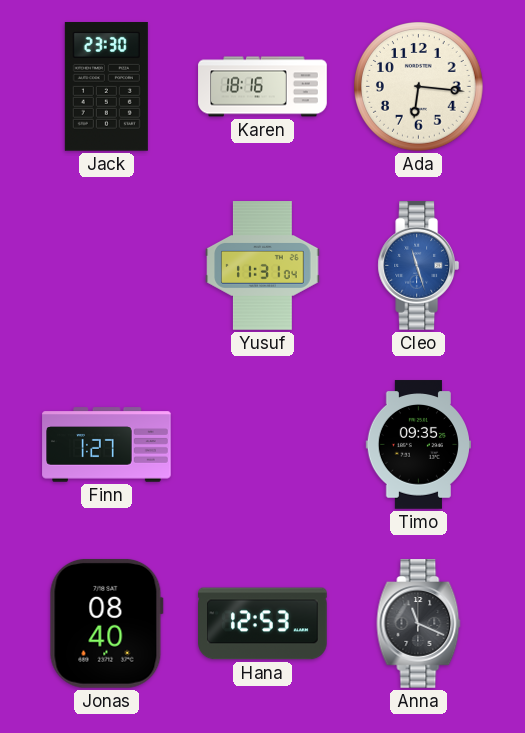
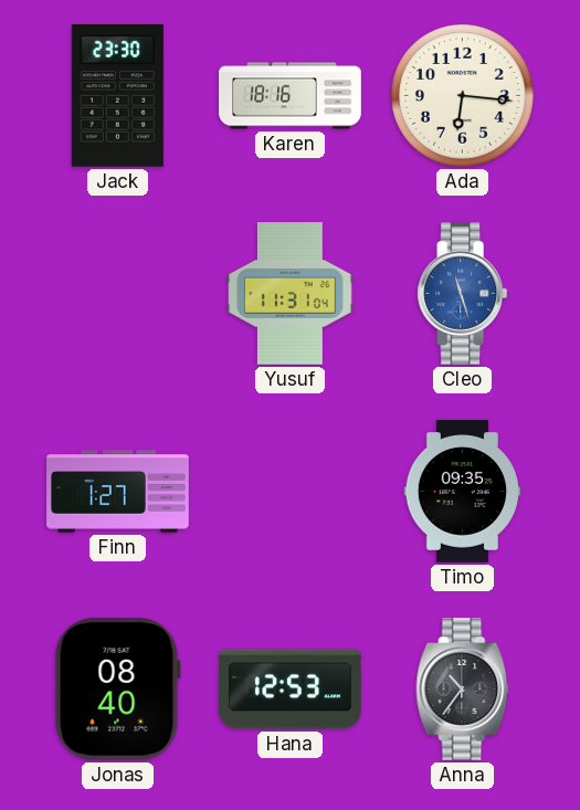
Anna: 11:19 -> 10:36 (463, 690)
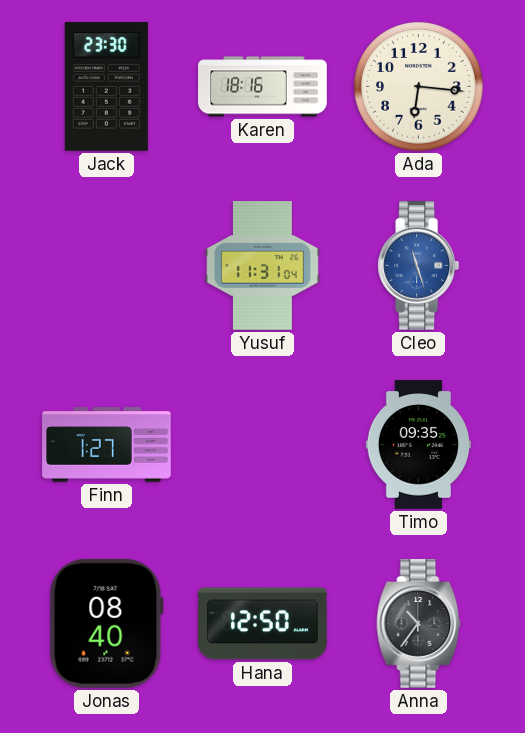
Hana: 12:53 -> 12:50 (263, 624)
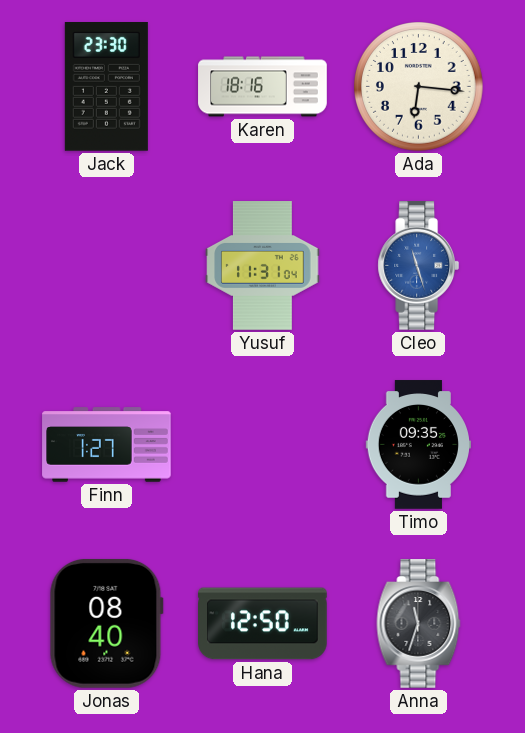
Anna: 10:36 -> 11:33 (419, 624)
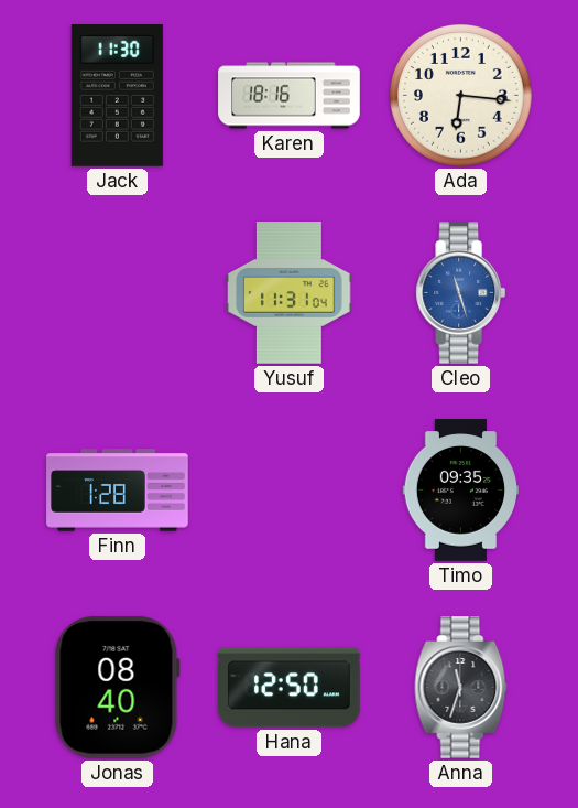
Jack: 23:30 -> 11:30 (117, 96)
Finn: 1:27 -> 1:28 (118, 491)
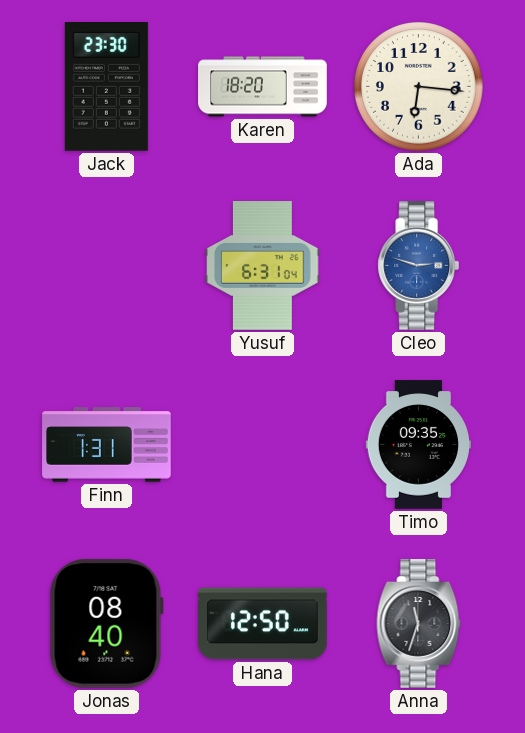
Jack: 11:30 -> 23:30 (106, 87)
Karen: 18:16 -> 18:20 (263, 87)
Yusuf: 11:31 -> 6:31 (263, 266)
Cleo: 11:27 -> 2:48 (418, 266)
Finn: 1:28 -> 1:31 (107, 445)
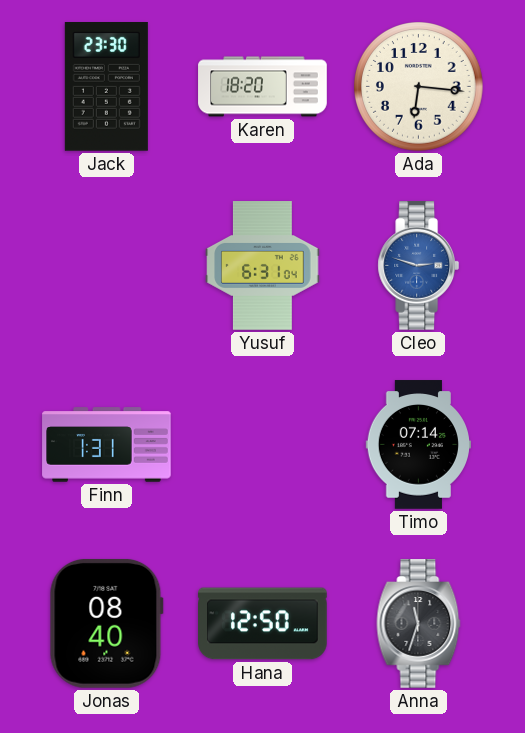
Timo: 09:35 -> 07:14 (418, 445)
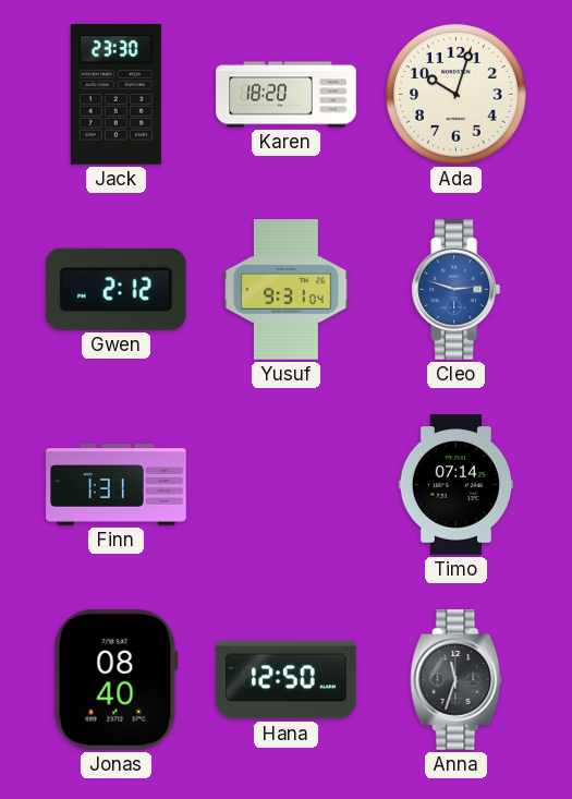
Ada: 6:16 -> 10:03 (457, 95)
Gwen: none -> 2:12 (115, 289)
Yusuf: 6:31 -> 9:31 (287, 290)
